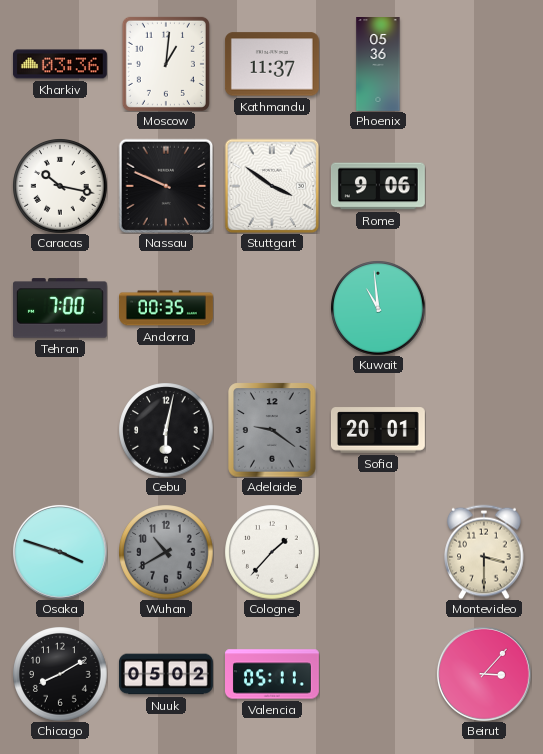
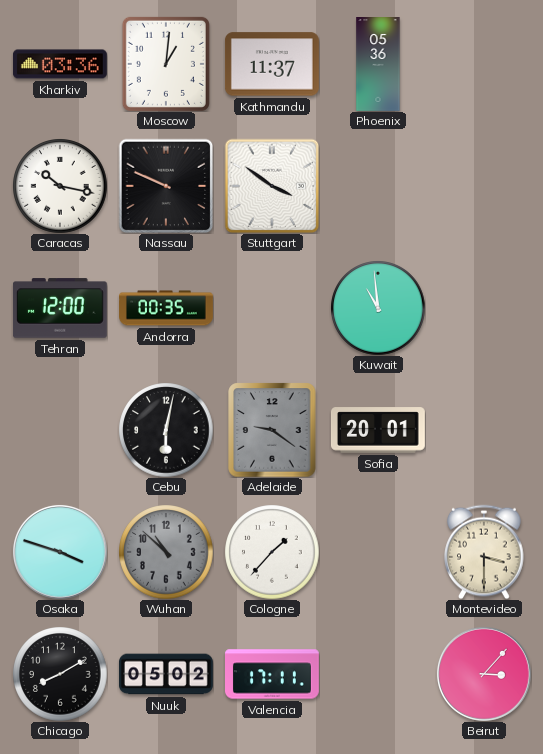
Rome: 9:06 -> none (378, 186)
Tehran: 7:00 -> 12:00 (60, 308)
Wuhan: 10:40 -> 10:52 (166, 552)
Valencia: 05:11 -> 17:11 (273, 674)
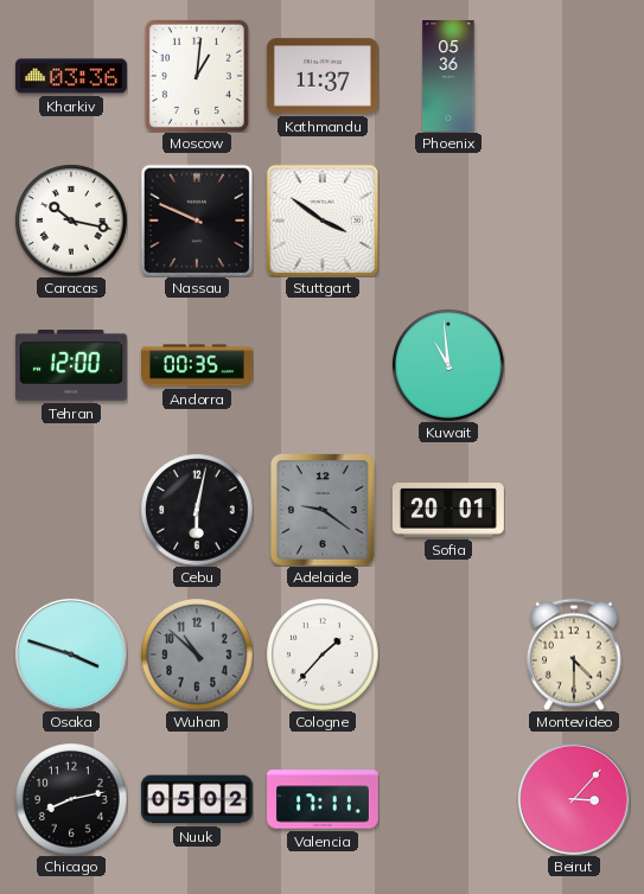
Montevideo: 3:30 -> 4:30 (574, 654)
Chicago: 8:10 -> 8:13 (71, 799)
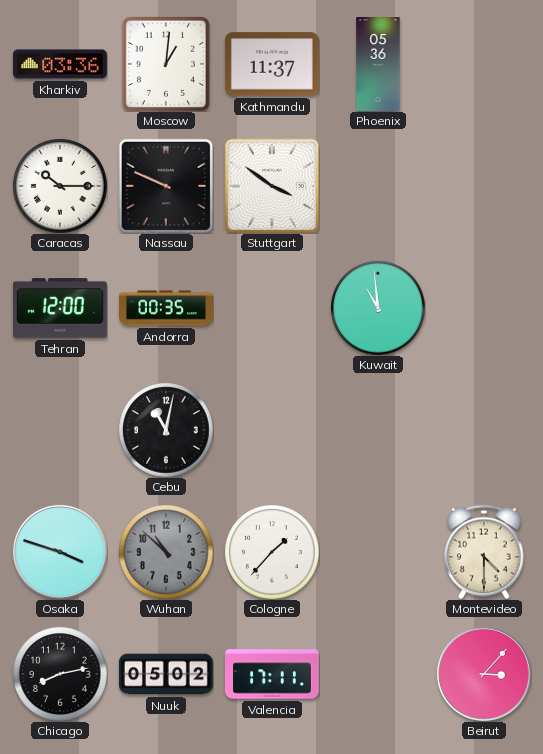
Caracas: 10:17 -> 10:15 (60, 186)
Cebu: 6:02 -> 11:02 (166, 430)
Adelaide: 9:21 -> none (323, 510)
Sofia: 20:01 -> none (448, 510)
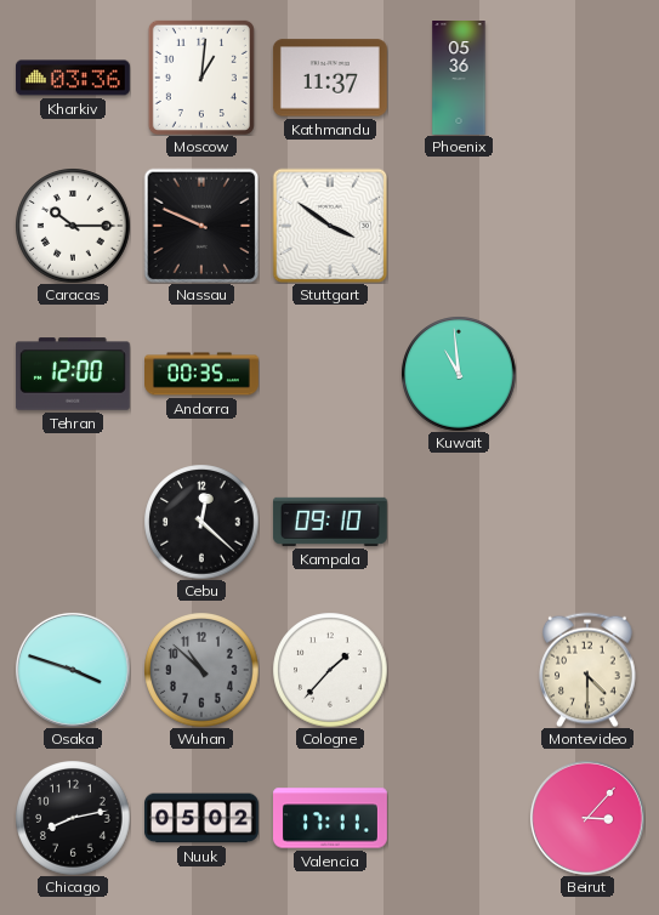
Cebu: 11:02 -> 12:22 (201, 522)
Kampala: none -> 09:10 (330, 522)
